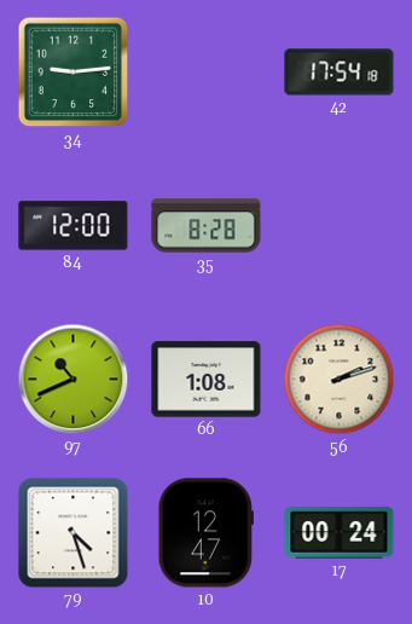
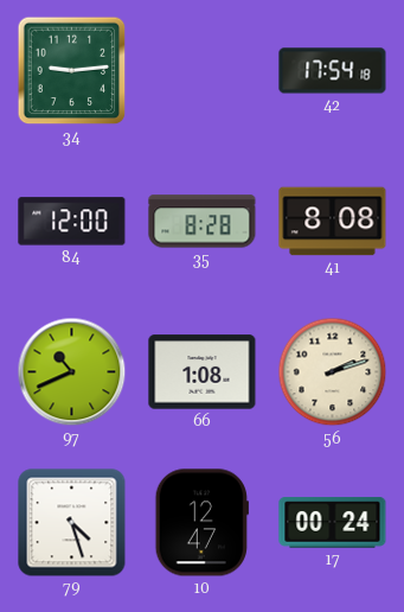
41: none -> 8:08 (333, 222)
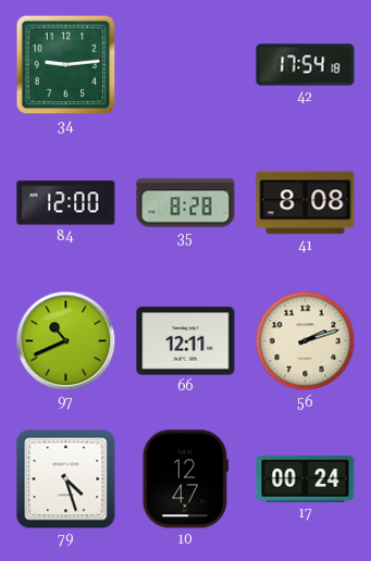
66: 1:08 -> 12:11 (186, 341)
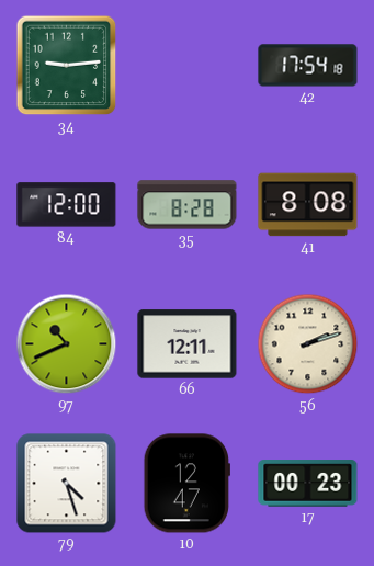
17: 00:24 -> 00:23 (308, 484)
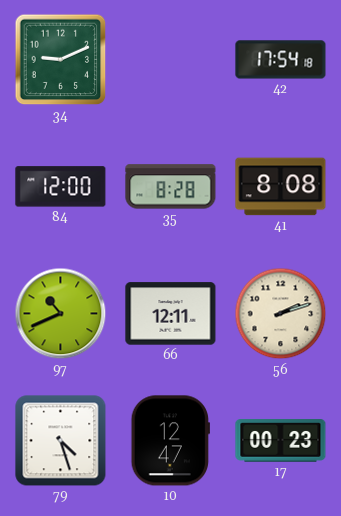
34: 9:14 -> 9:11 (61, 60)
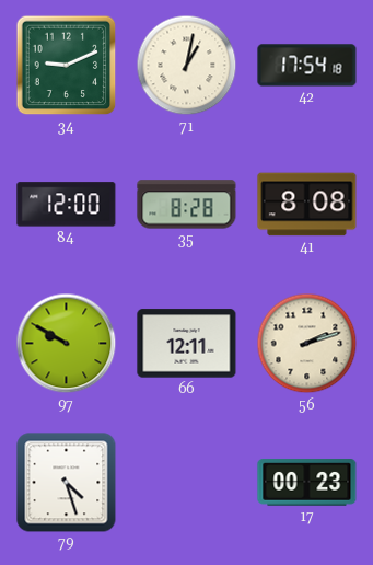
71: none -> 1:02 (187, 66)
97: 10:41 -> 9:50 (67, 344)
10: 12:47 -> none (170, 441)
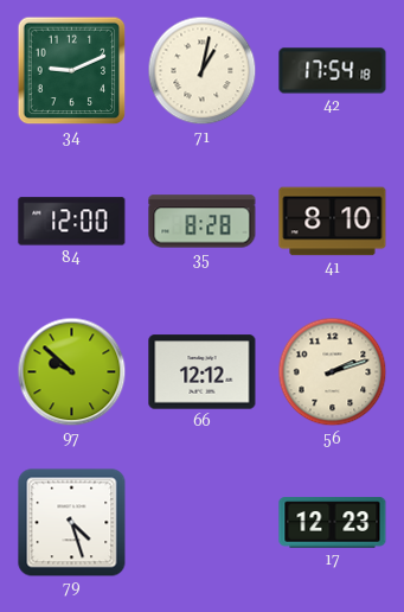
41: 8:08 -> 8:10 (333, 222)
97: 9:50 -> 9:52 (72, 372)
66: 12:11 -> 12:12 (203, 372)
17: 00:23 -> 12:23 (333, 523)
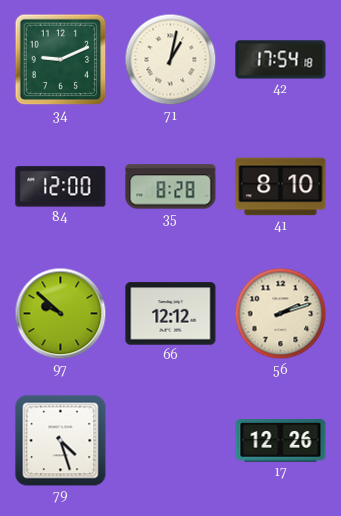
17: 12:23 -> 12:26 (281, 441)
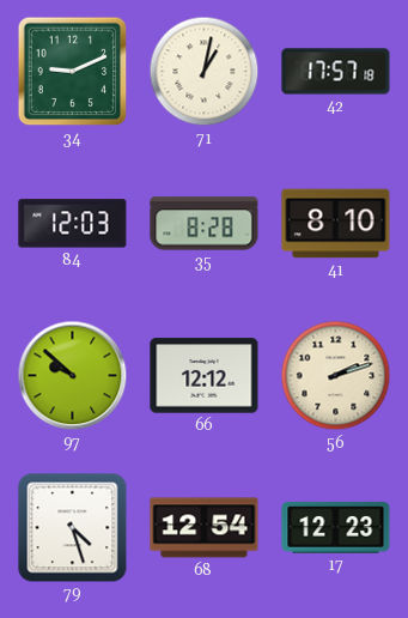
42: 17:54 -> 17:57 (336, 72)
84: 12:00 -> 12:03 (73, 224)
68: none -> 12:54 (205, 528)
17: 12:26 -> 12:23 (336, 528)
